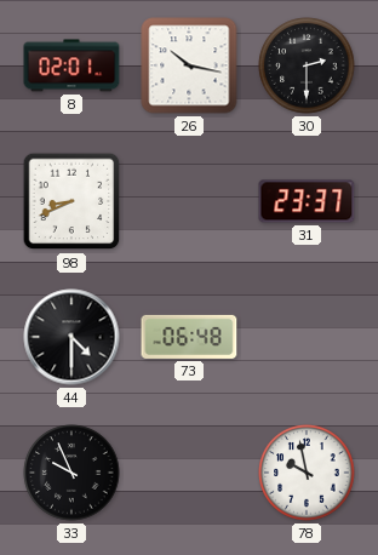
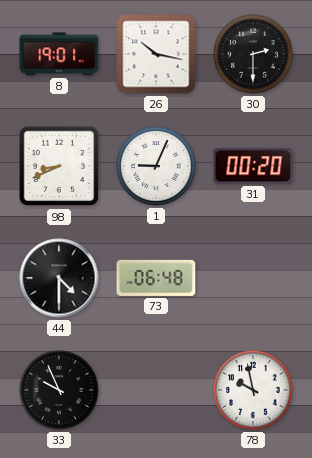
8: 02:01 -> 19:01 (59, 54)
1: none -> 9:04 (156, 166)
31: 23:37 -> 00:20 (253, 166)
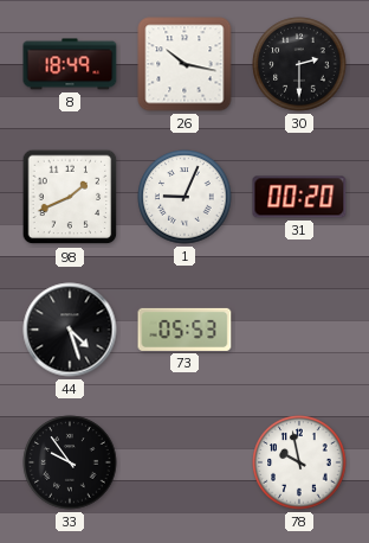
8: 19:01 -> 18:49 (70, 64)
98: 8:41 -> 1:41 (70, 197)
44: 4:30 -> 4:27 (70, 330)
73: 06:48 -> 05:53 (184, 330)
33: 9:56 -> 9:54 (70, 462)
